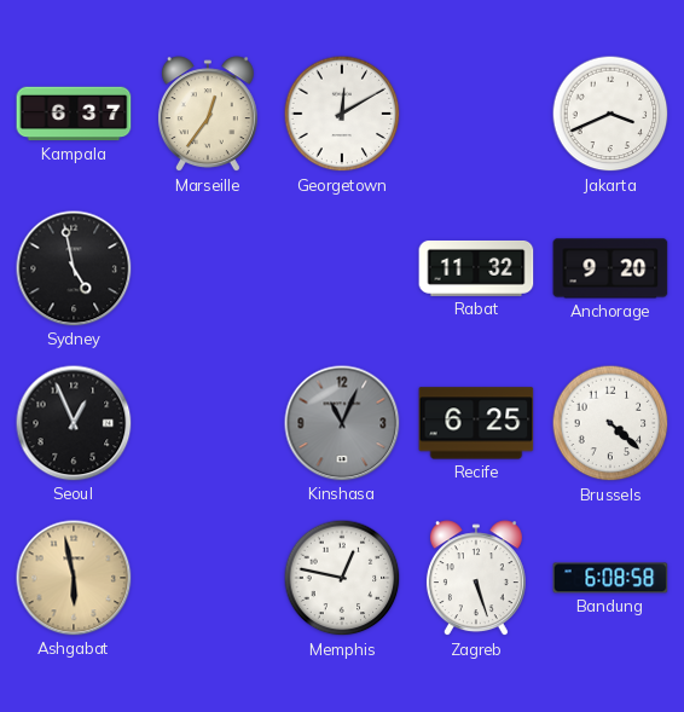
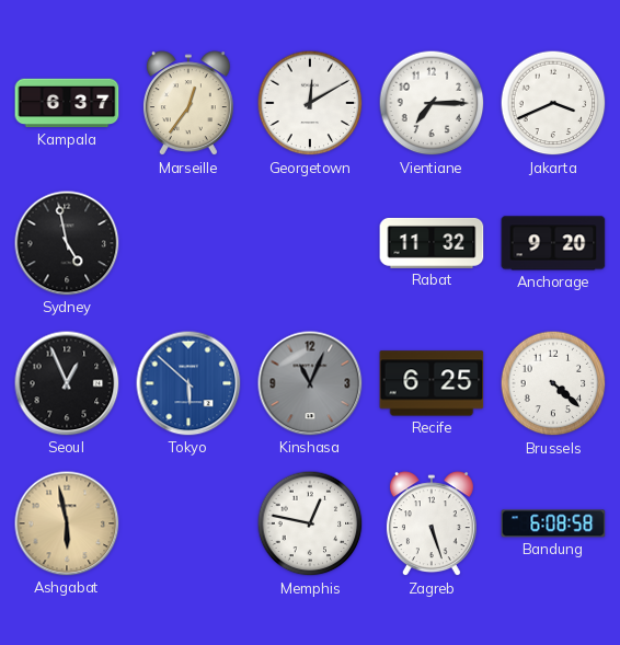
Vientiane: none -> 7:15 (432, 103)
Tokyo: none -> 5:52 (188, 383)
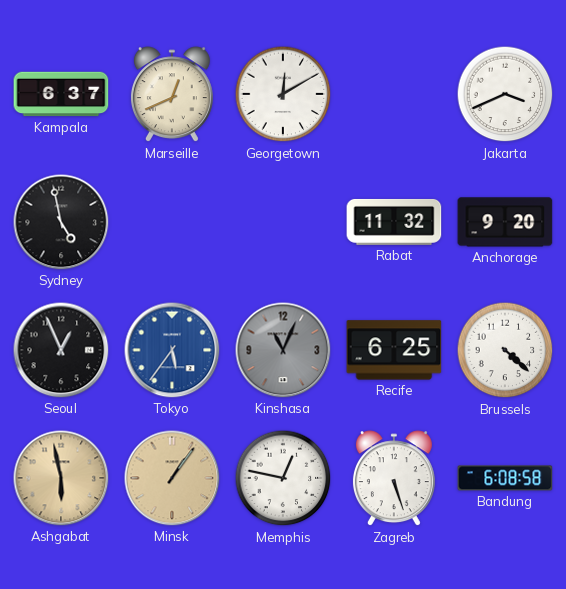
Marseille: 12:36 -> 12:41 (172, 95)
Vientiane: 7:15 -> none (432, 103)
Tokyo: 5:52 -> 5:36 (172, 350)
Minsk: none -> 1:06 (172, 478)
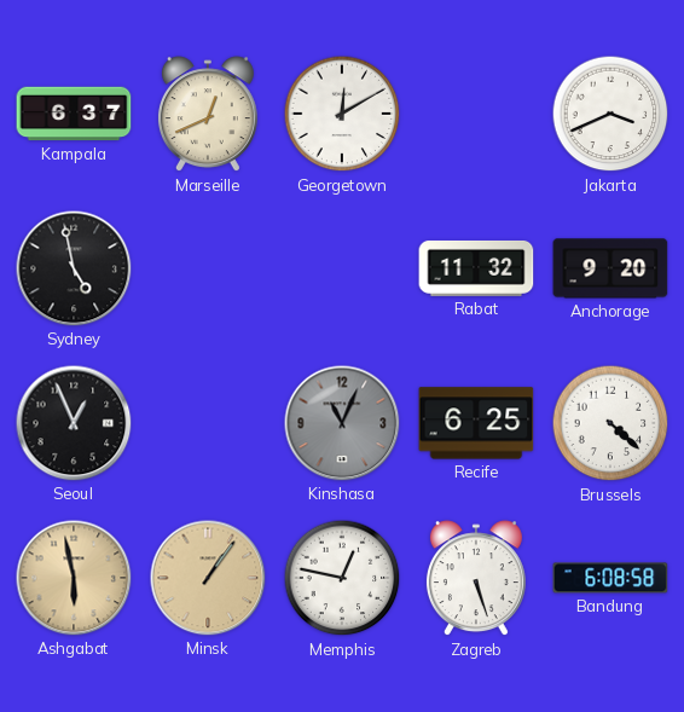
Tokyo: 5:36 -> none (172, 350)
